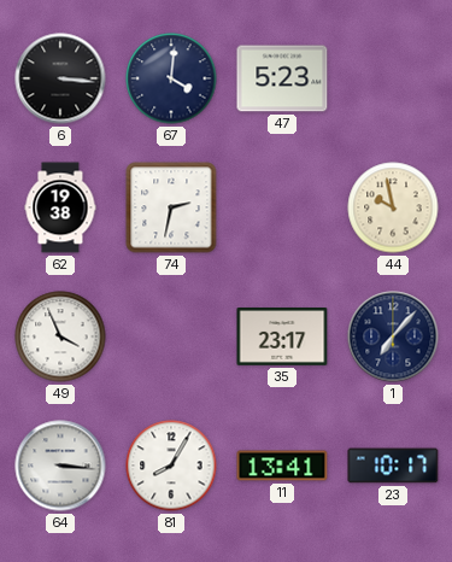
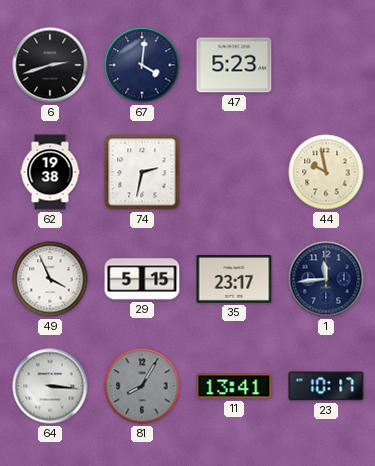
6: 3:16 -> 2:42 (50, 65)
29: none -> 5:15 (142, 279)
1: 7:07 -> 11:44 (326, 279)
81 dial: white -> grey (142, 386)
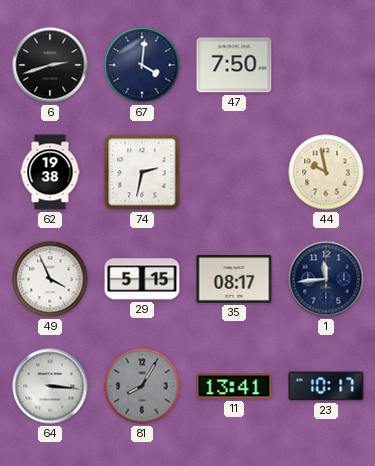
47: 5:23 -> 7:50 (234, 65)
35: 23:17 -> 08:17 (234, 280)
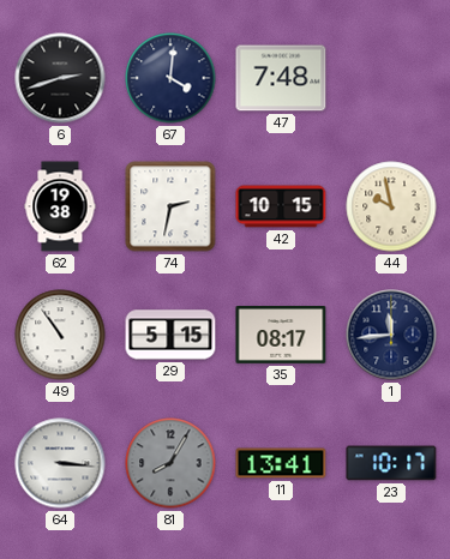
47: 7:50 -> 7:48 (281, 78)
42: none -> 10:15 (281, 206)
49: 3:56 -> 10:54 (60, 335)
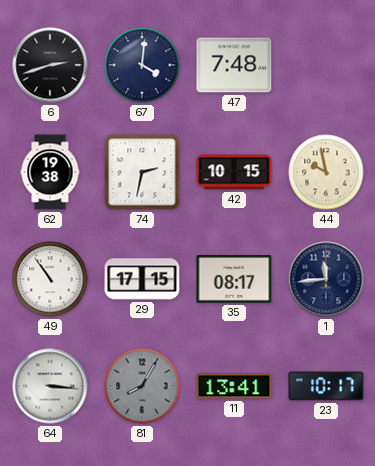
29: 5:15 -> 17:15 (142, 279)
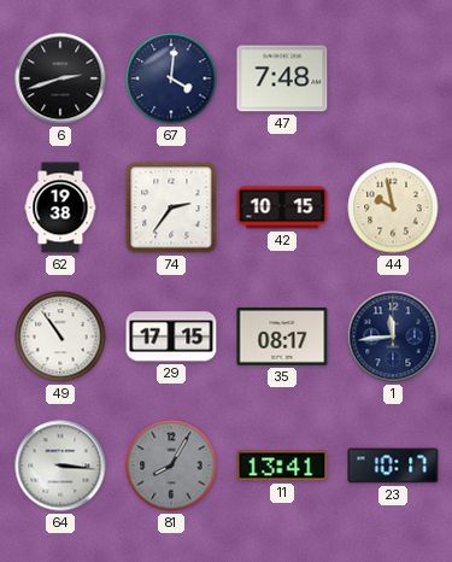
74: 2:32 -> 2:36 (171, 207)
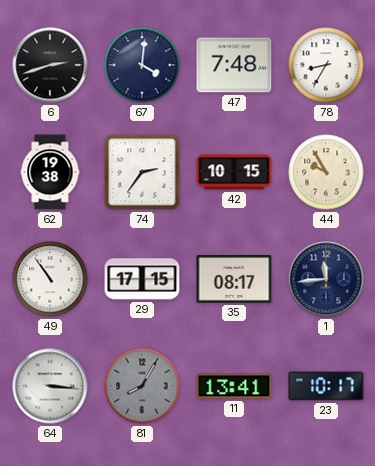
78: none -> 8:35 (326, 65)
44: 9:58 -> 9:55 (326, 172)
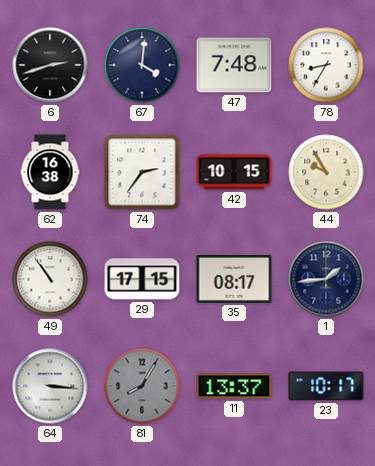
62: 19:38 -> 16:38 (50, 172)
1: 11:44 -> 1:44 (326, 279)
11: 13:41 -> 13:37 (234, 386)
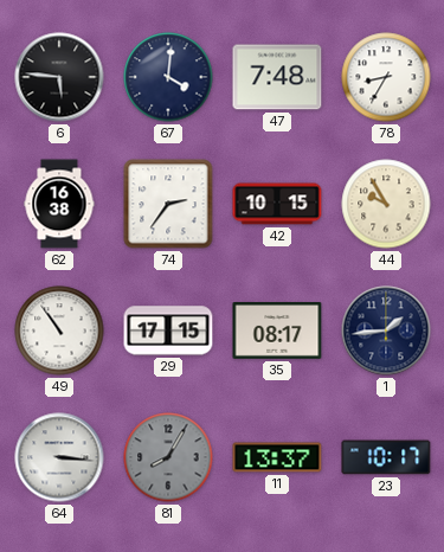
6: 2:42 -> 5:46 (59, 77)
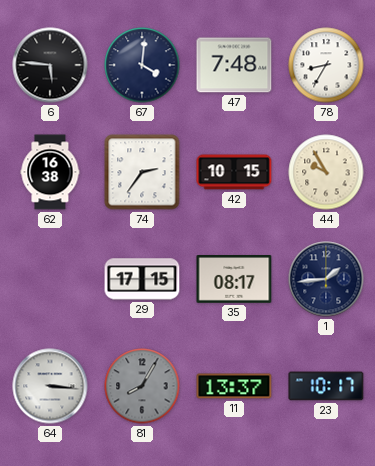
49: 10:54 -> none (59, 330)
